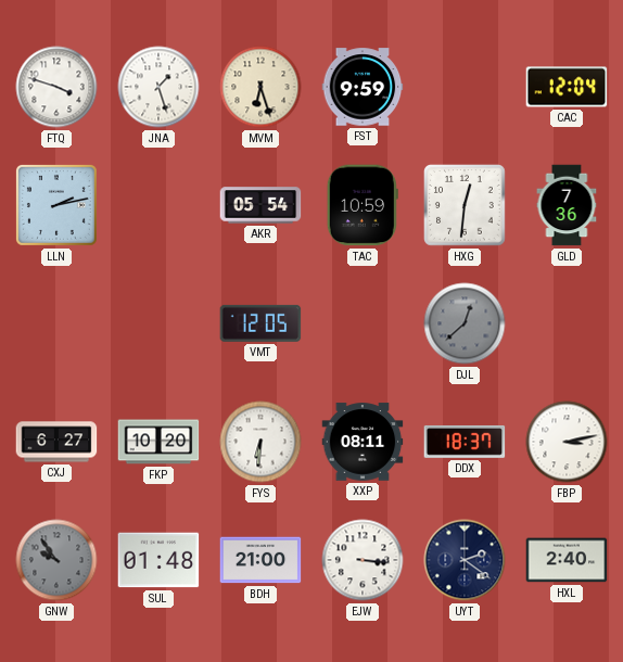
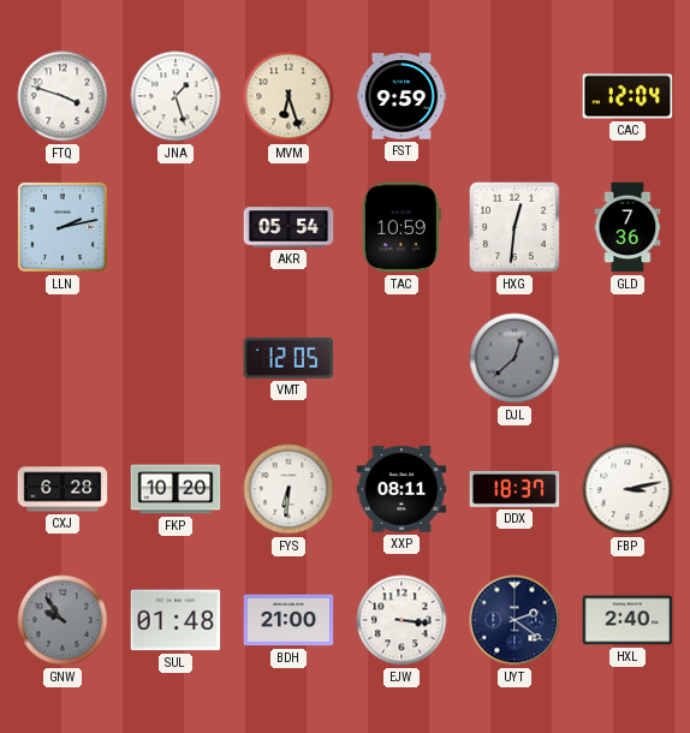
CXJ: 6:27 -> 6:28 (63, 489)
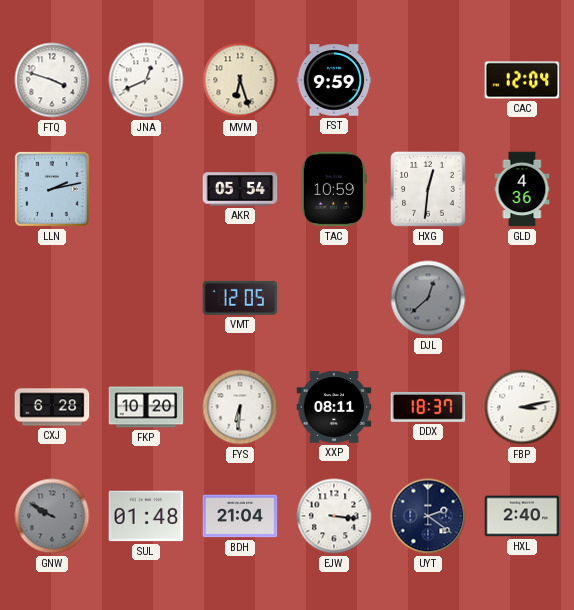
JNA: 1:27 -> 12:41 (146, 80)
GLD: 7:36 -> 4:36 (522, 189)
GNW: 9:54 -> 9:50 (52, 516)
BDH: 21:00 -> 21:04 (240, 516)
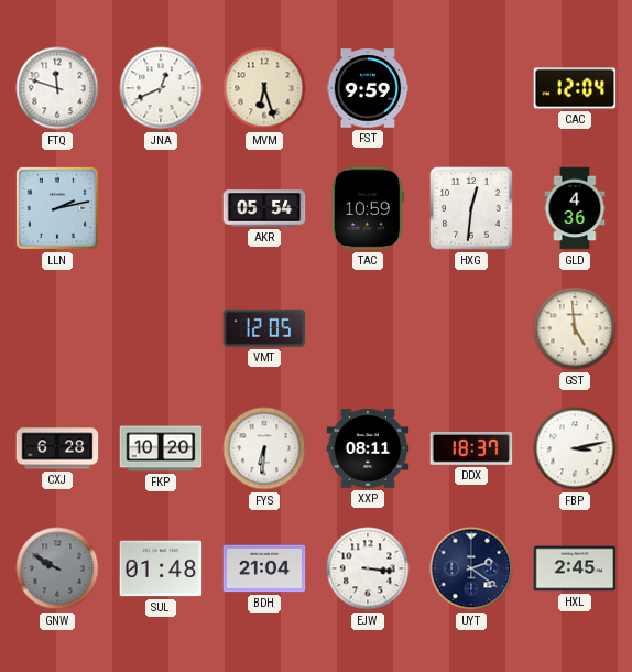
FTQ: 3:48 -> 11:48 (57, 88)
DJL: 12:38 -> none (428, 298)
GST: none -> 4:59 (575, 328)
HXL: 2:40 -> 2:45 (575, 568)
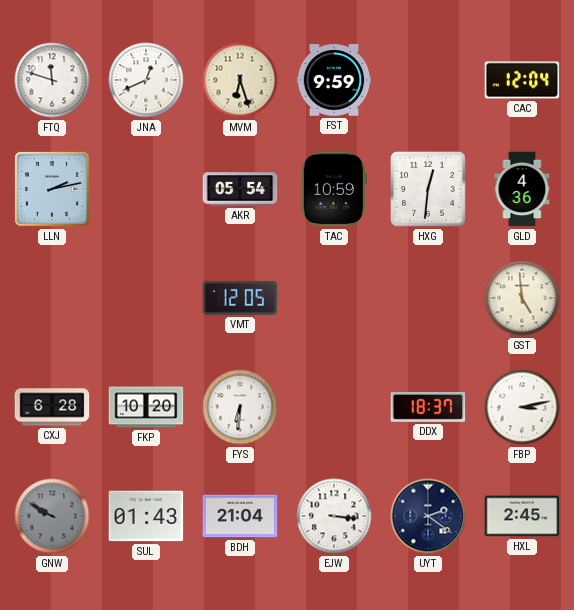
XXP: 08:11 -> none (368, 448)
SUL: 01:48 -> 01:43 (146, 516)
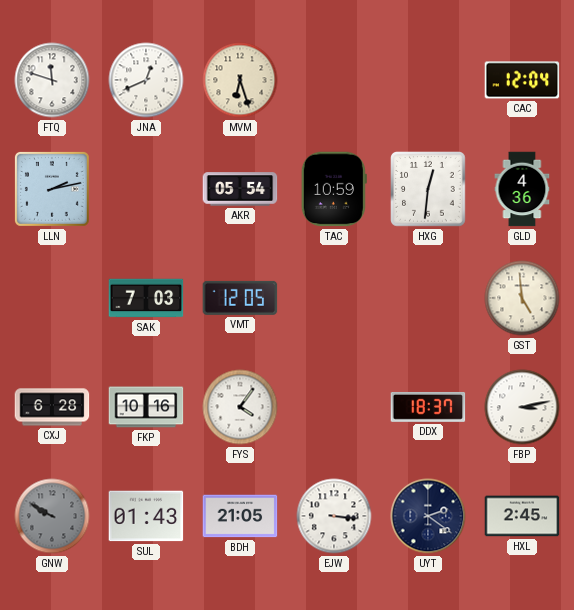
FST: 9:59 -> none (334, 80)
SAK: none -> 7:03 (146, 298)
FKP: 10:20 -> 10:16 (146, 407)
FYS: 6:31 -> 4:06 (240, 407)
BDH: 21:04 -> 21:05 (240, 516)
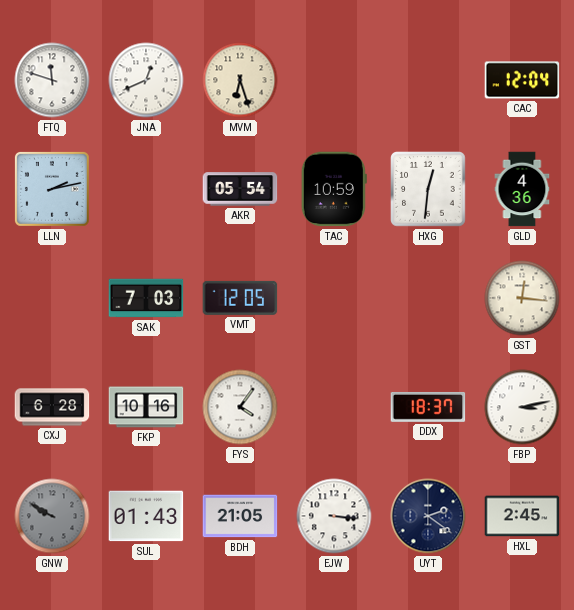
GST: 4:59 -> 12:16 (522, 298)
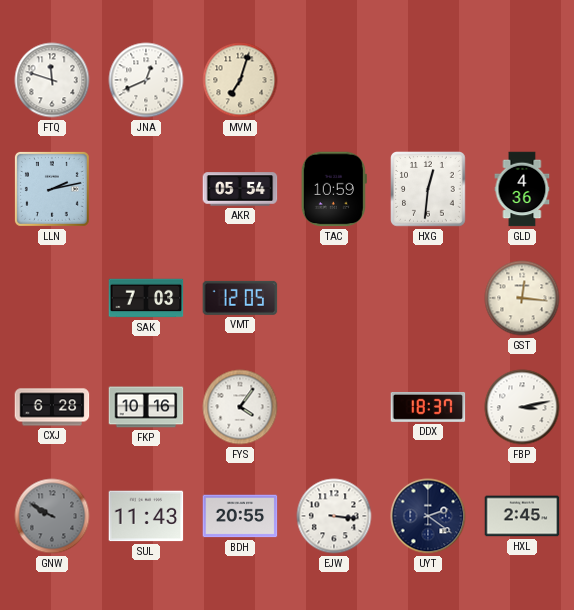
MVM: 6:27 -> 7:03 (240, 80)
CAC: 12:04 -> none (522, 80)
SUL: 01:43 -> 11:43 (146, 516)
BDH: 21:05 -> 20:55 (240, 516)
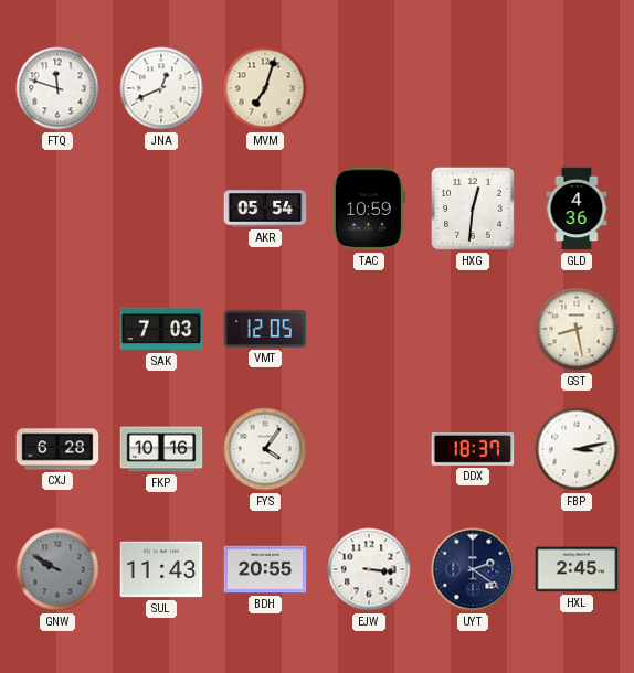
LLN: 2:13 -> none (52, 189)
GST: 12:16 -> 8:28 (577, 329)
